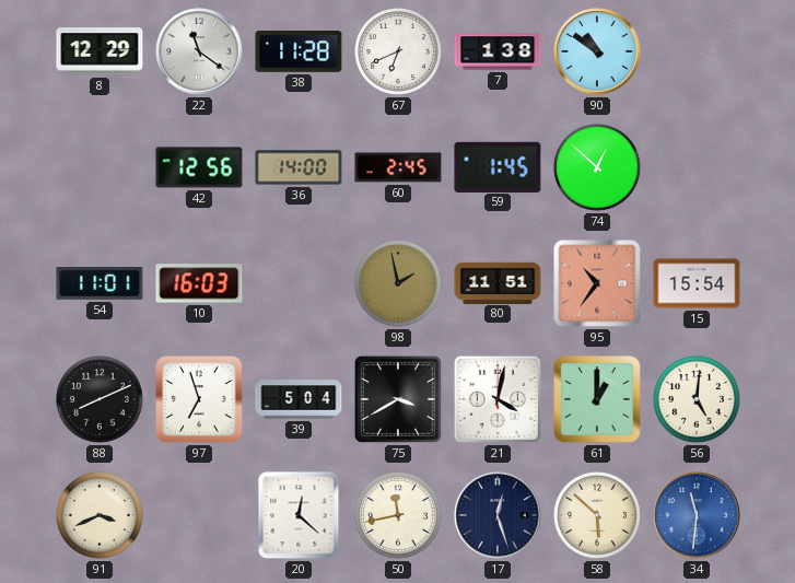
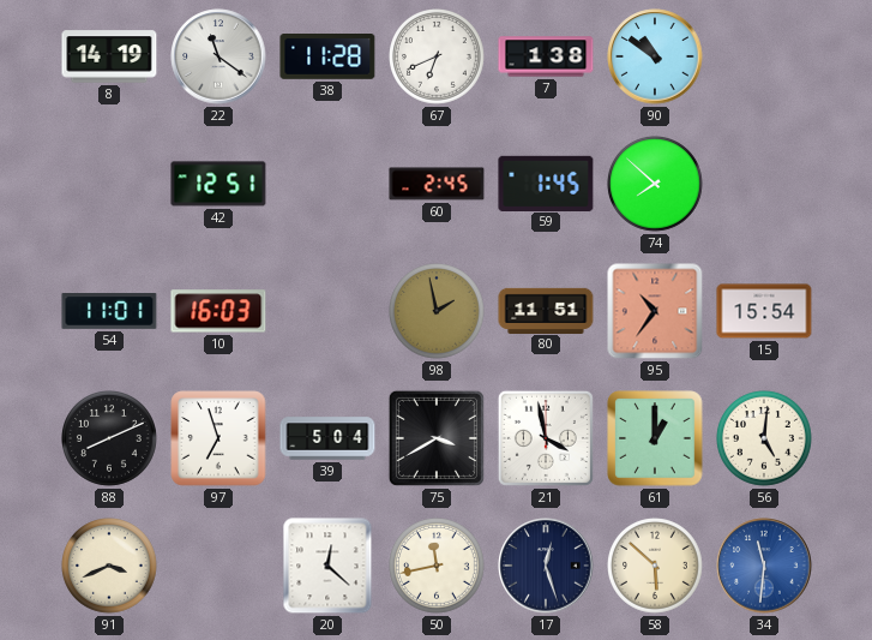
8: 12:29 -> 14:19 (109, 56)
42: 12:56 -> 12:51 (218, 184)
36: 14:00 -> none (299, 167)
74: 12:52 -> 7:52 (656, 185)
21: 4:02 -> 3:58 (546, 438)
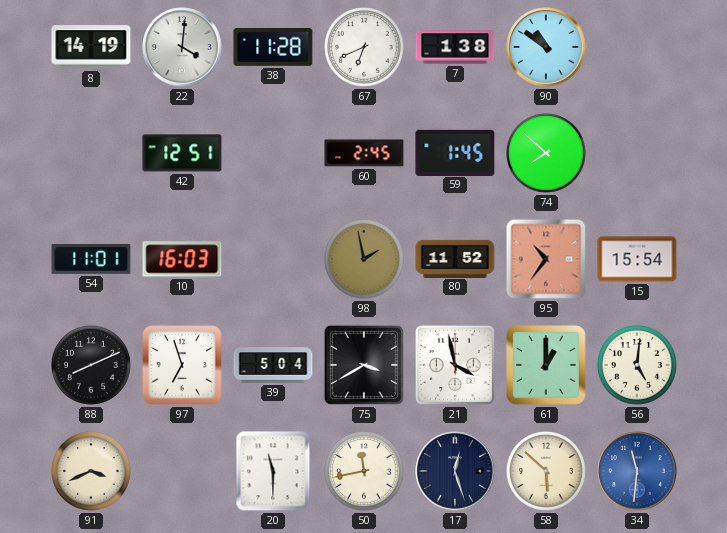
22: 11:21 -> 4:01 (182, 47)
80: 11:51 -> 11:52 (455, 258)
20: 12:22 -> 11:30 (273, 471)
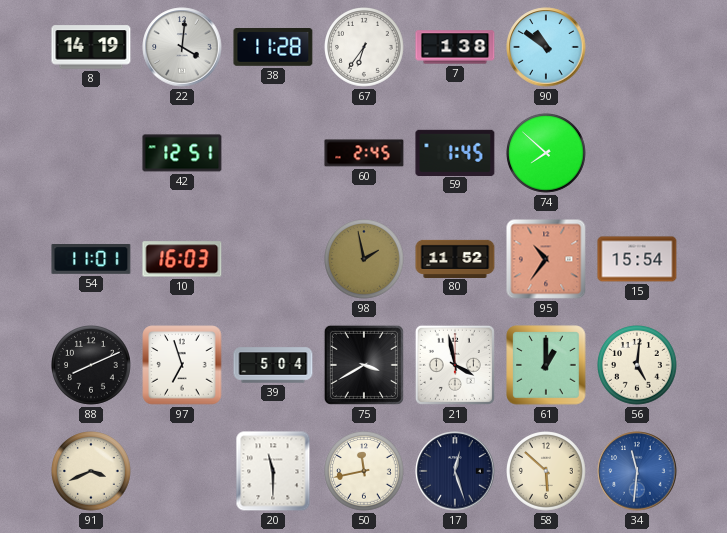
67: 6:41 -> 6:36 (365, 48)
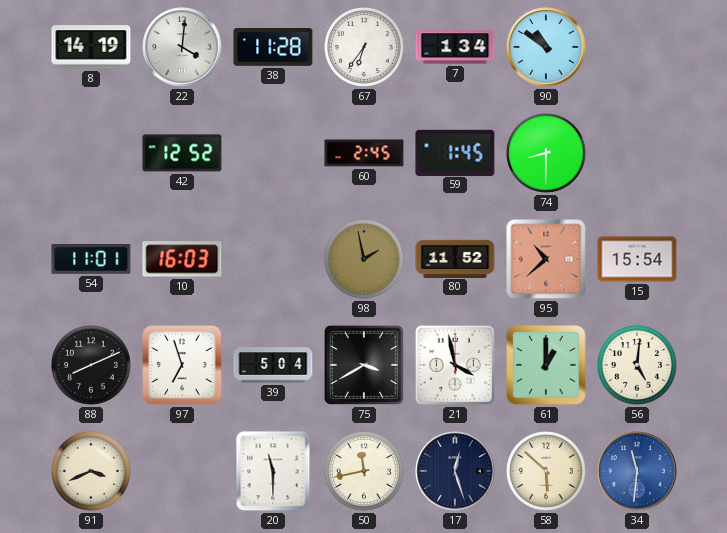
7: 1:38 -> 1:34 (455, 47)
42: 12:51 -> 12:52 (182, 153)
74: 7:52 -> 8:30 (547, 154)
95: 10:36 -> 10:38 (546, 259)
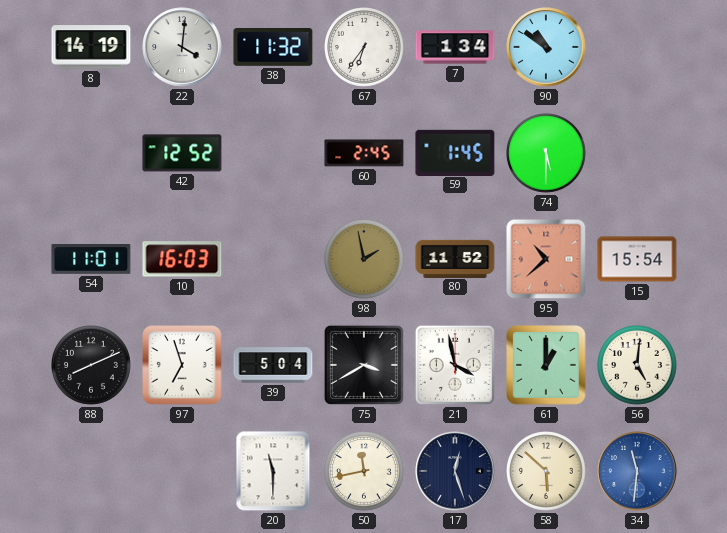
38: 11:28 -> 11:32 (273, 48)
74: 8:30 -> 5:30 (547, 154)
91: 3:41 -> none (92, 472)
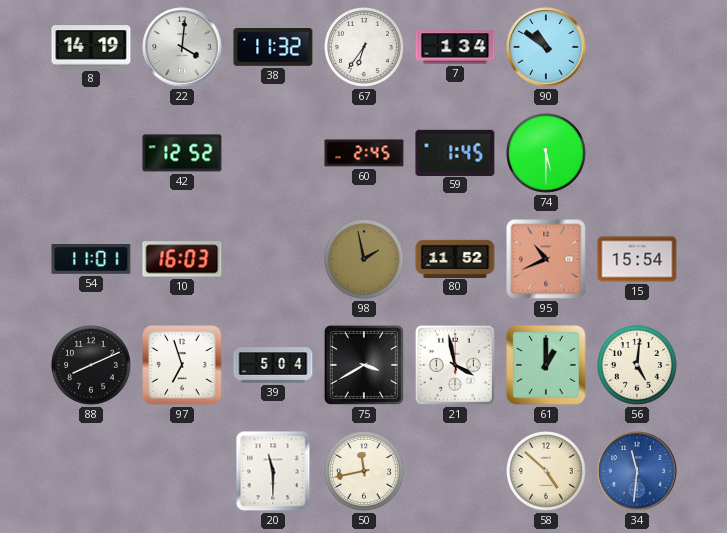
95: 10:38 -> 10:41 (546, 259)
17: 12:27 -> none (455, 471)
58: 5:52 -> 4:52 (547, 472)
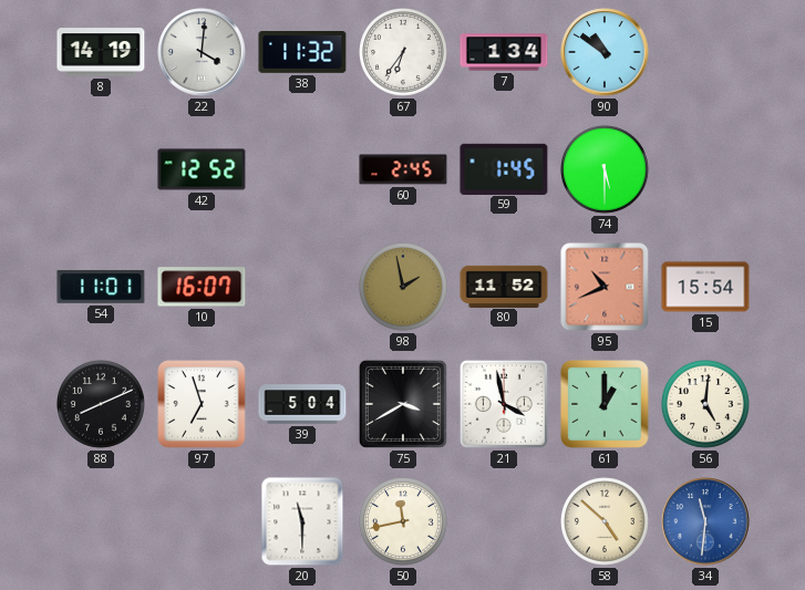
10: 16:03 -> 16:07 (202, 287)
